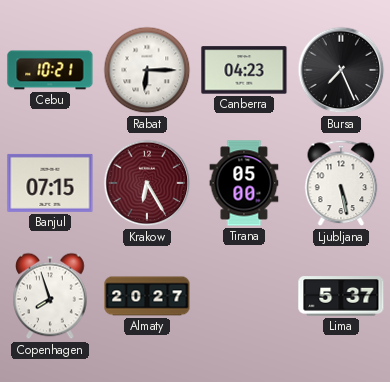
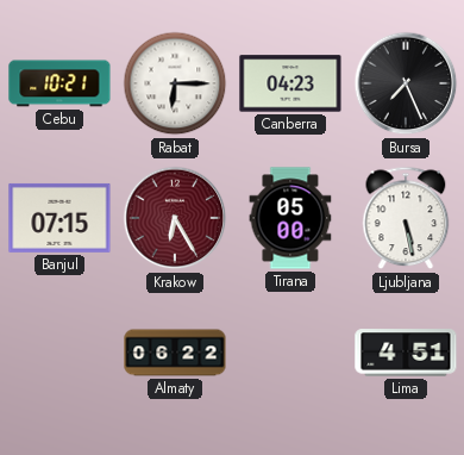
Copenhagen: 7:57 -> none (50, 296)
Almaty: 20:27 -> 06:22 (175, 353)
Lima: 5:37 -> 4:51 (406, 353)
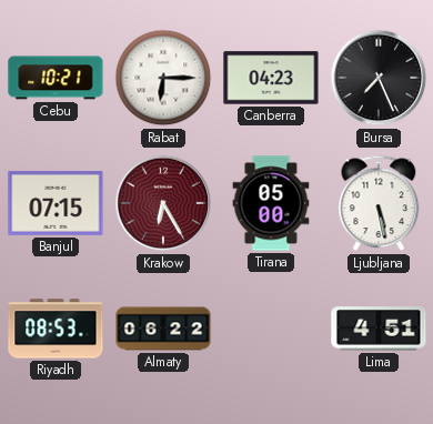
Riyadh: none -> 08:53 (56, 329)
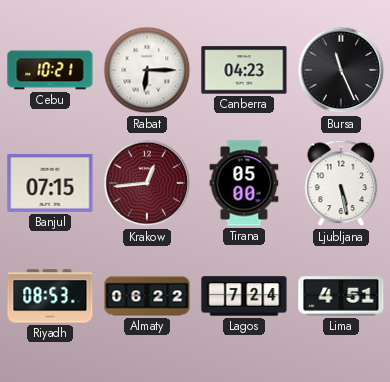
Bursa: 7:26 -> 11:26 (341, 70)
Krakow: 6:25 -> 12:44 (147, 183)
Lagos: none -> 7:24 (244, 296)
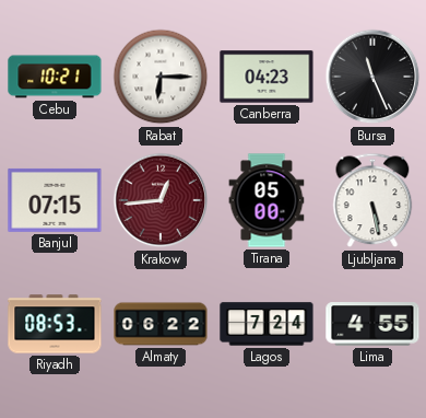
Lima: 4:51 -> 4:55 (372, 324)
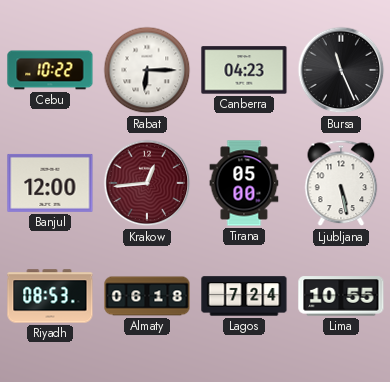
Cebu: 10:21 -> 10:22 (50, 70)
Banjul: 07:15 -> 12:00 (50, 183)
Almaty: 06:22 -> 06:18 (147, 296)
Lima: 4:55 -> 10:55 (341, 296)
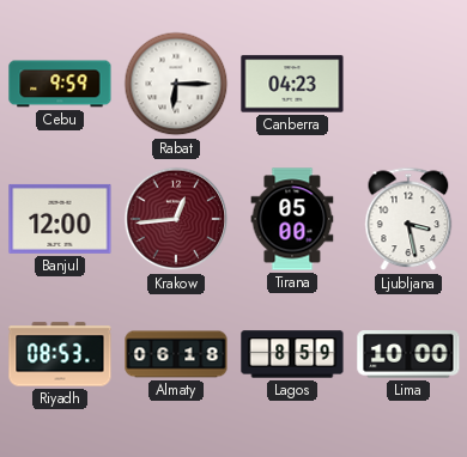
Cebu: 10:22 -> 9:59 (60, 84)
Bursa: 11:26 -> none (341, 70)
Ljubljana: 5:28 -> 3:28 (408, 219)
Lagos: 7:24 -> 8:59 (292, 354)
Lima: 10:55 -> 10:00 (408, 354)
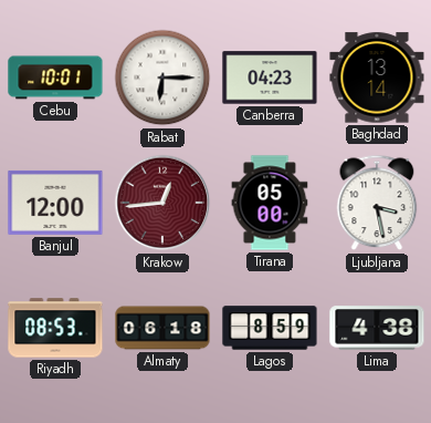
Cebu: 9:59 -> 10:01 (55, 78)
Baghdad: none -> 13:14 (377, 78)
Lima: 10:00 -> 4:38 (377, 328)
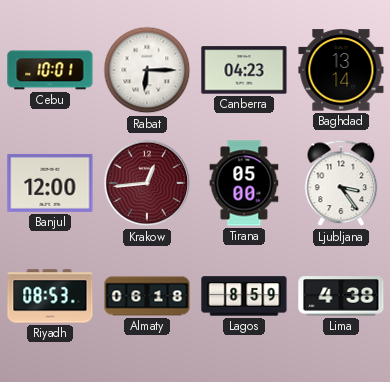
Ljubljana: 3:28 -> 3:24 (341, 183)
